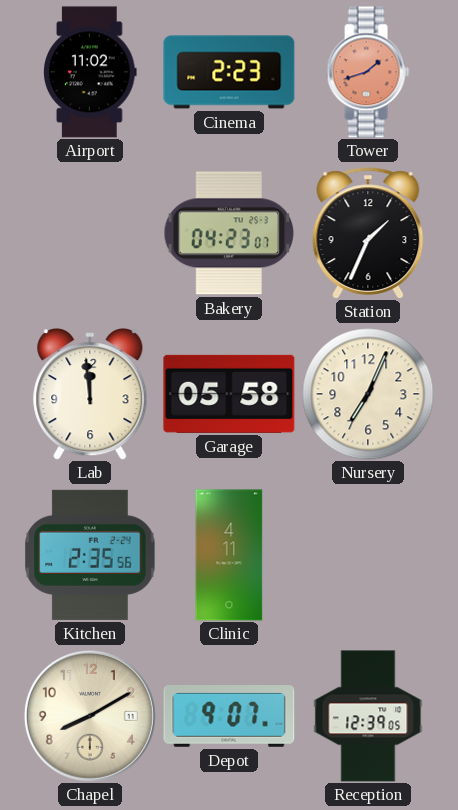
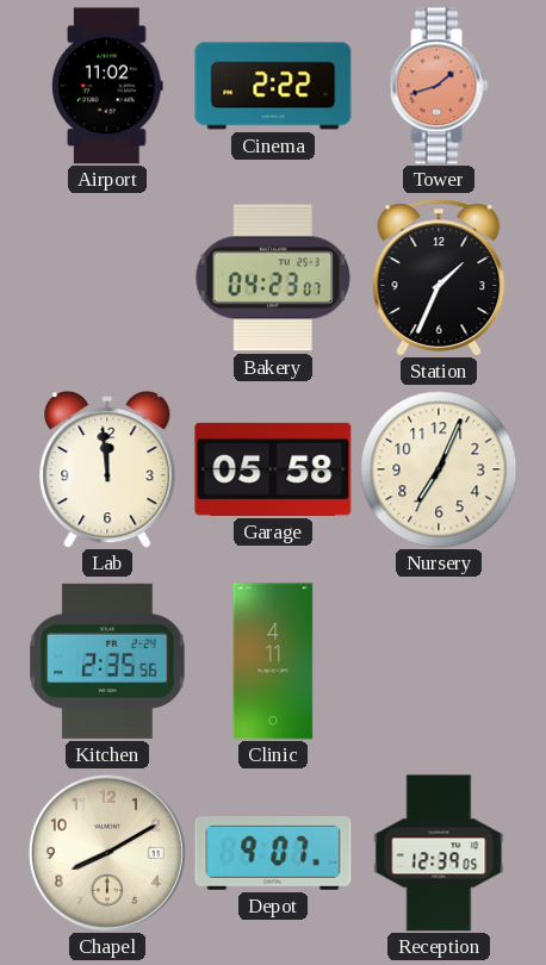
Cinema: 2:23 -> 2:22 (273, 86)
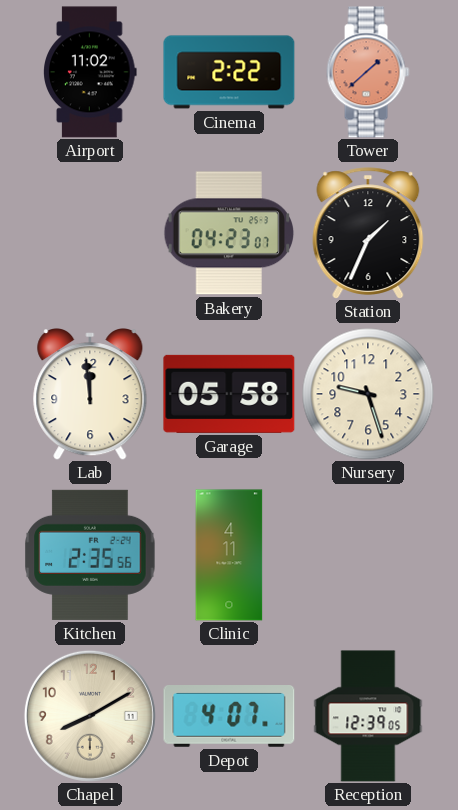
Tower: 1:42 -> 1:38 (368, 72)
Nursery: 7:04 -> 9:27 (368, 394)
Depot: 9:07 -> 4:07 (229, 717)
